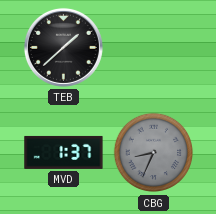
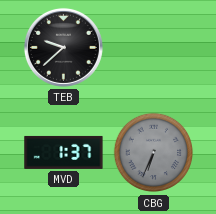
TEB: 1:38 -> 9:38 (63, 47)
CBG: 8:34 -> 6:34 (154, 153)
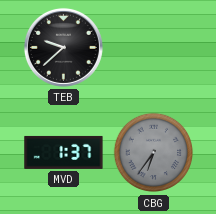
CBG: 6:34 -> 6:36 (154, 153)
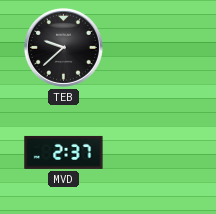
MVD: 1:37 -> 2:37 (64, 152)
CBG: 6:36 -> none (154, 153)
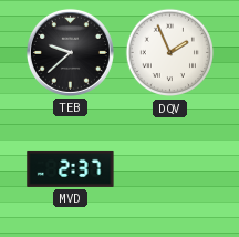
DQV: none -> 1:56 (170, 53)
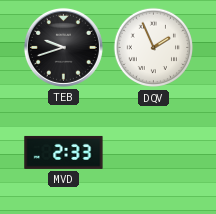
TEB: 9:38 -> 9:42 (63, 47)
MVD: 2:37 -> 2:33 (64, 152)
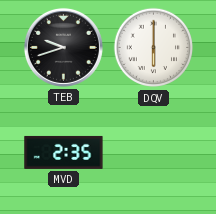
DQV: 1:56 -> 6:00 (154, 48)
MVD: 2:33 -> 2:35 (64, 152)
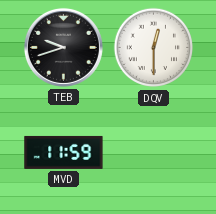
DQV: 6:00 -> 12:30 (154, 48)
MVD: 2:35 -> 11:59 (64, 152)
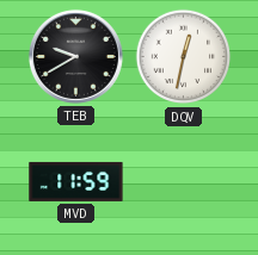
TEB: 9:42 -> 9:40 (75, 56)
DQV: 12:30 -> 12:32 (184, 57)
